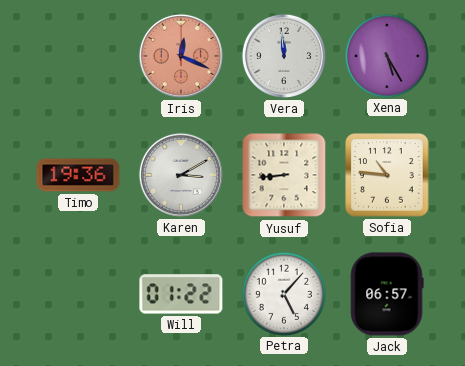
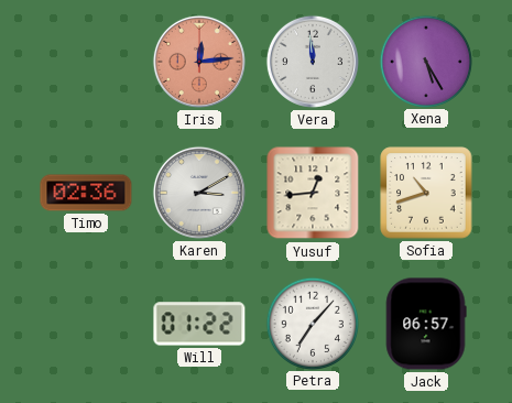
Iris: 12:19 -> 12:14 (199, 62)
Timo: 19:36 -> 02:36 (86, 193)
Yusuf: 8:44 -> 12:44 (313, 193)
Sofia: 10:46 -> 10:42 (426, 193)
Petra: 5:07 -> 7:07 (312, 323)
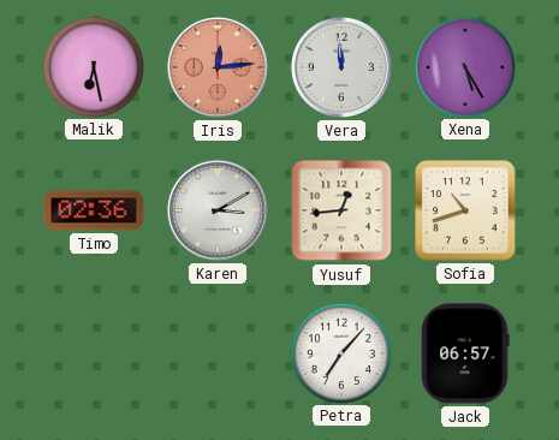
Malik: none -> 6:28 (93, 66)
Will: 01:22 -> none (199, 324)
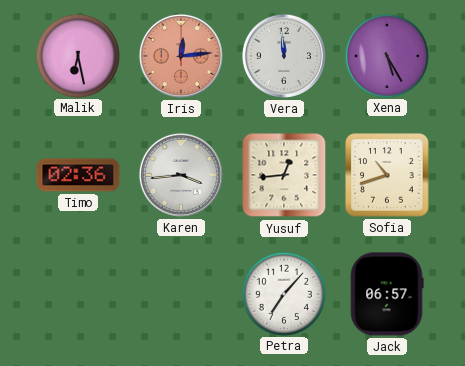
Karen: 3:10 -> 3:44 (181, 175)
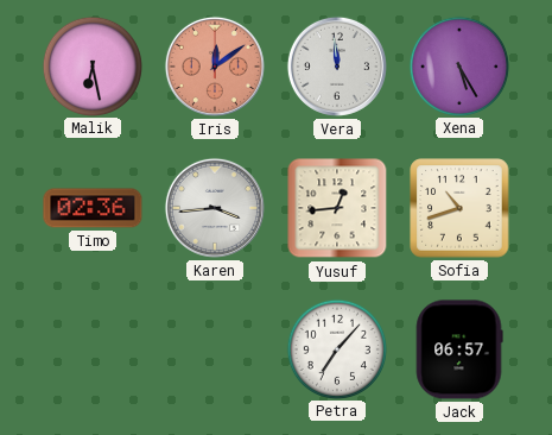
Iris: 12:14 -> 12:09 (215, 67)
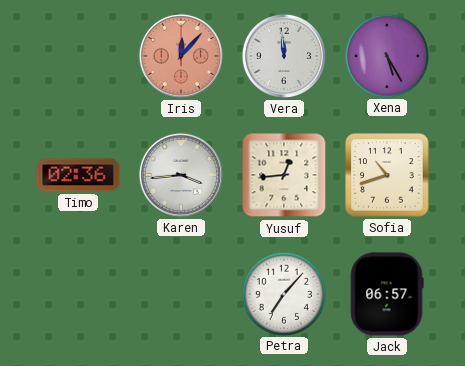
Malik: 6:28 -> none (91, 65)
Iris: 12:09 -> 12:07 (181, 56)
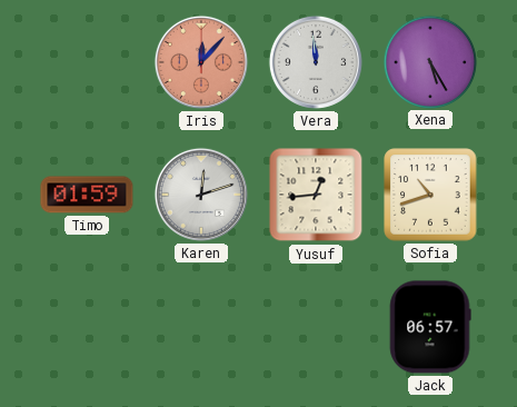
Timo: 02:36 -> 01:59 (87, 195)
Karen: 3:44 -> 12:12 (201, 195)
Petra: 7:07 -> none (283, 293)
